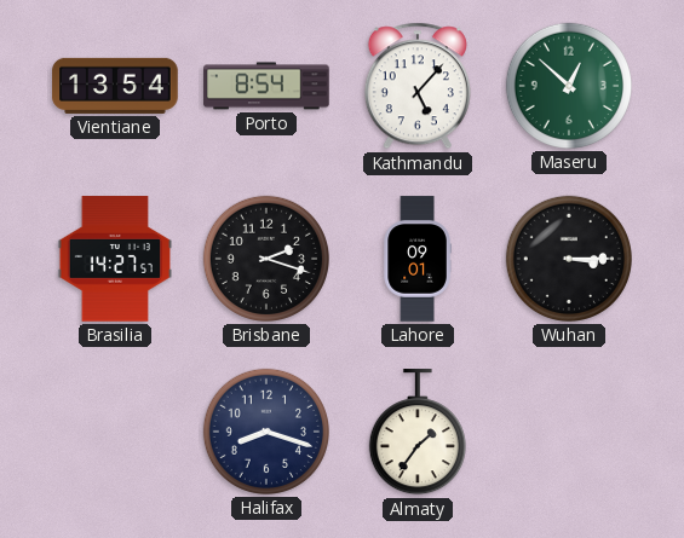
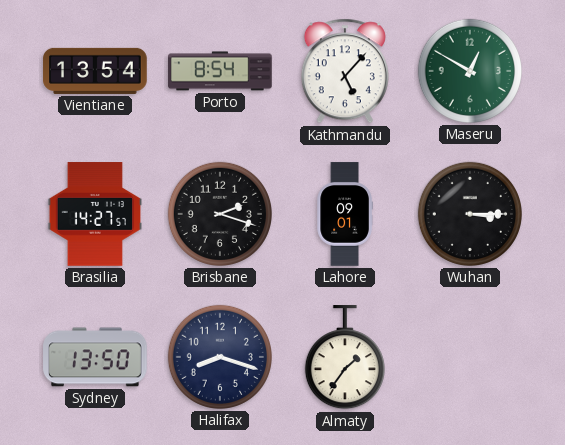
Maseru: 12:52 -> 12:50 (470, 71)
Sydney: none -> 13:50 (95, 357)
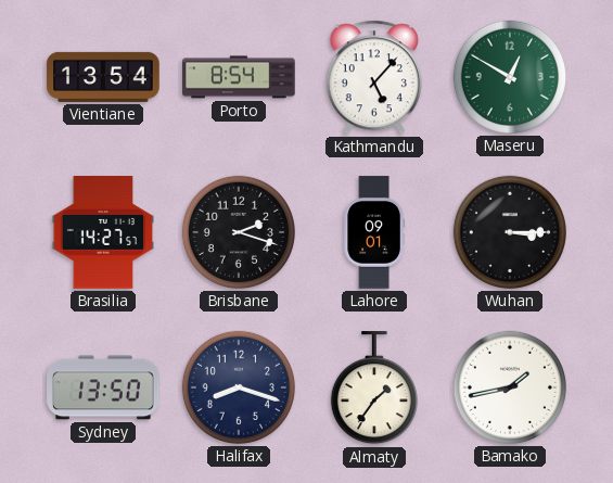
Bamako: none -> 1:43 (510, 387)
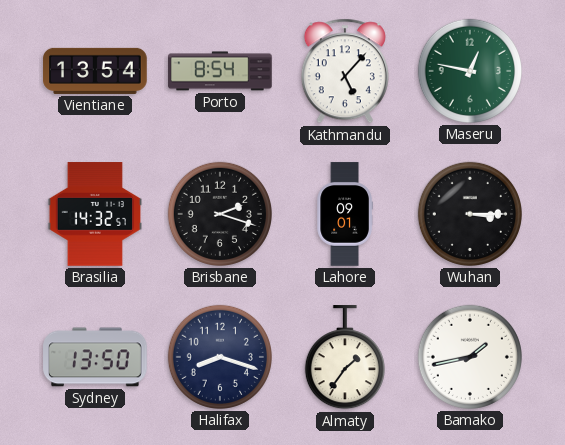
Maseru: 12:50 -> 12:47 (470, 71)
Brasilia: 14:27 -> 14:32 (95, 214)
